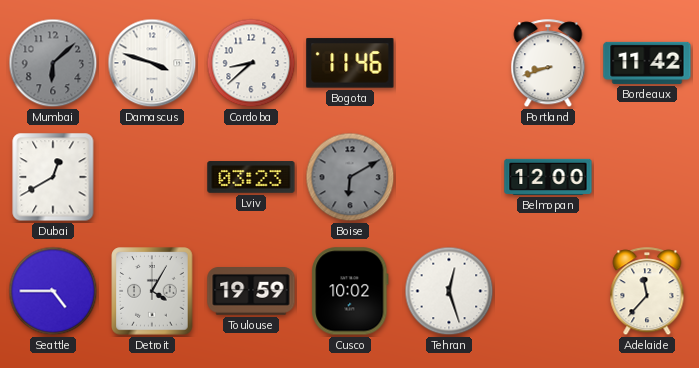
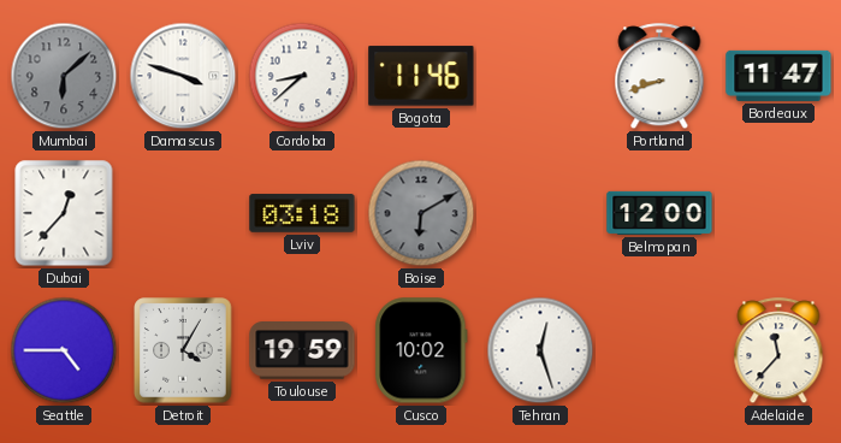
Bordeaux: 11:42 -> 11:47 (778, 76)
Dubai: 12:40 -> 12:37 (64, 213)
Lviv: 03:23 -> 03:18 (302, 213)
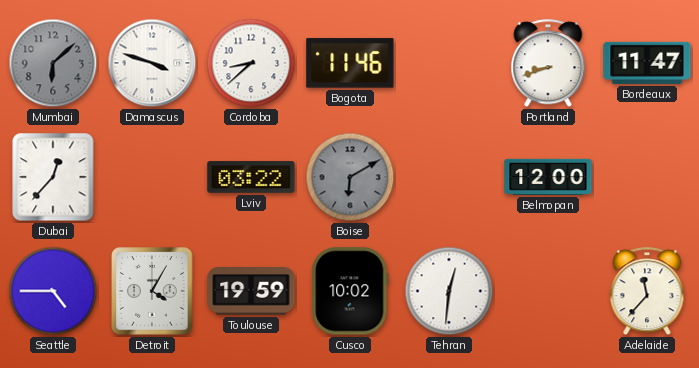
Lviv: 03:18 -> 03:22 (251, 177)
Tehran: 12:27 -> 12:31 (449, 291)
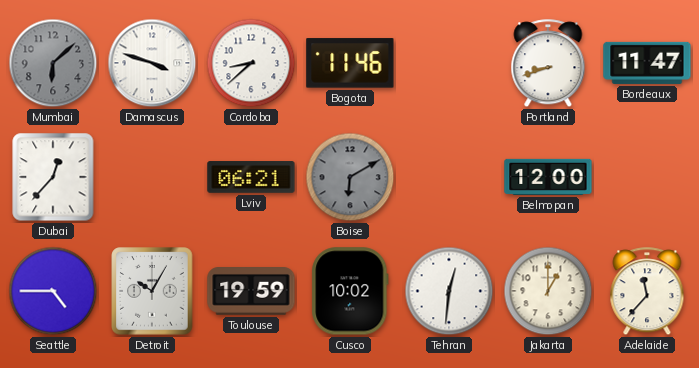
Lviv: 03:22 -> 06:21 (251, 177)
Detroit: 4:05 -> 10:05 (152, 291)
Jakarta: none -> 1:00 (548, 291)
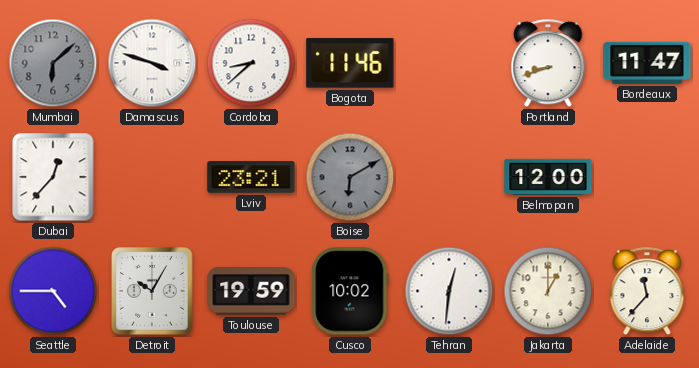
Lviv: 06:21 -> 23:21 (251, 177)
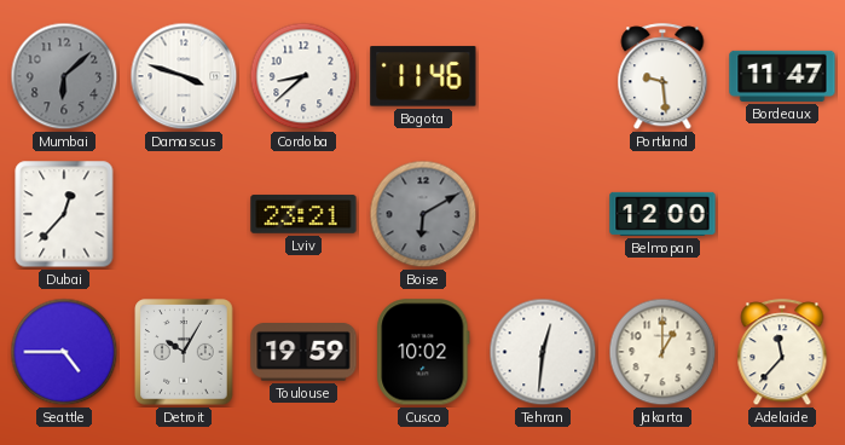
Portland: 8:42 -> 9:29 (662, 77)
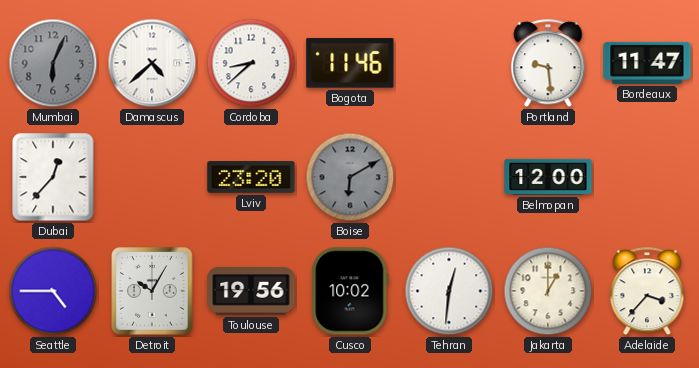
Mumbai: 6:08 -> 6:04 (53, 63)
Damascus: 3:48 -> 4:38 (152, 63)
Lviv: 23:21 -> 23:20 (251, 177)
Toulouse: 19:59 -> 19:56 (251, 292)
Adelaide: 11:37 -> 3:37 (647, 292)
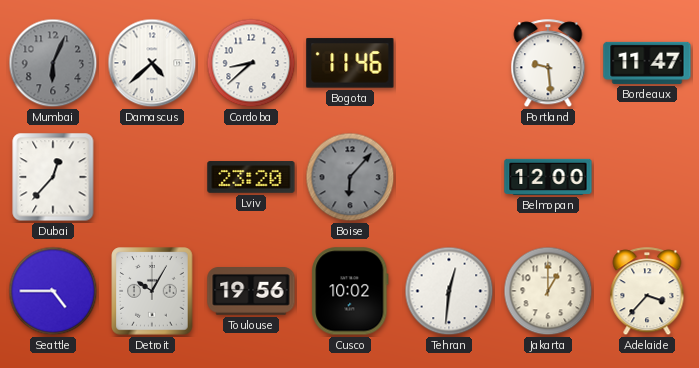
Boise: 6:10 -> 6:07 (350, 177)
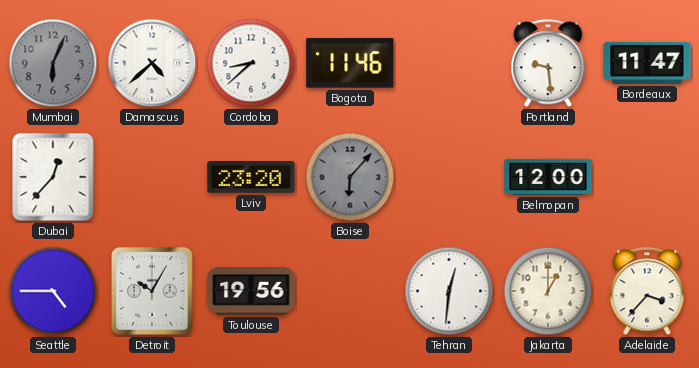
Cusco: 10:02 -> none (350, 291)
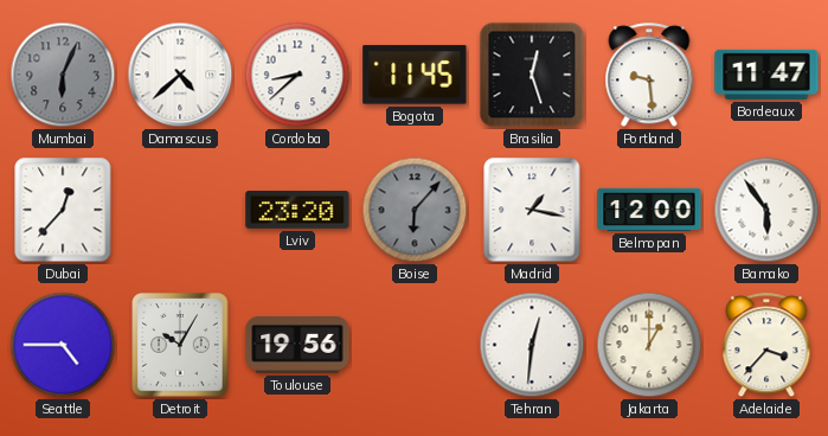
Bogota: 11:46 -> 11:45 (415, 75)
Brasilia: none -> 12:27 (532, 75)
Madrid: none -> 1:17 (532, 210)
Bamako: none -> 5:54 (766, 210)
